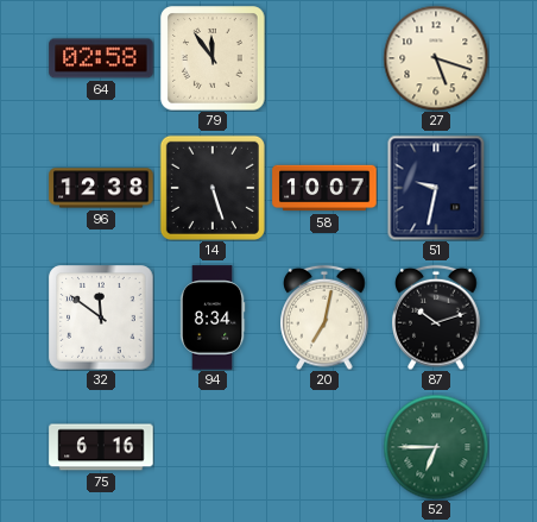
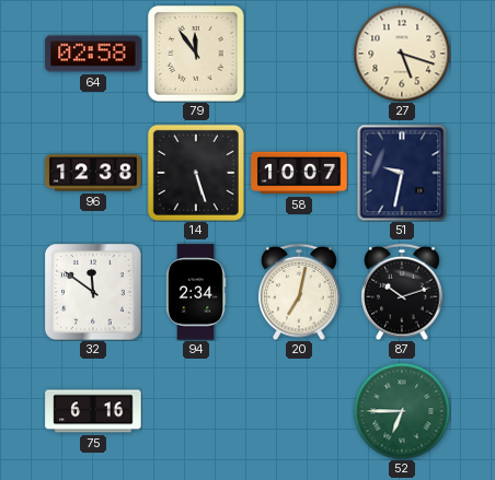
94: 8:34 -> 2:34 (196, 292)
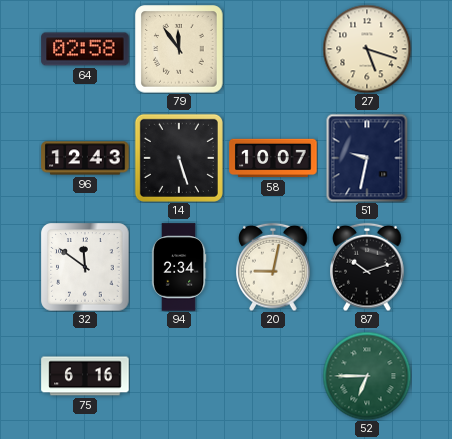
96: 12:38 -> 12:43 (85, 158)
20: 7:02 -> 9:02 (273, 267)
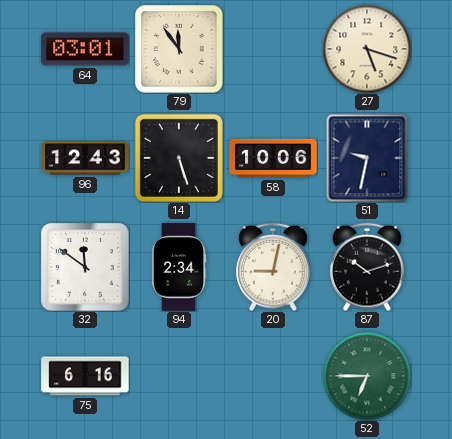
64: 02:58 -> 03:01 (85, 49)
58: 10:07 -> 10:06 (273, 158)
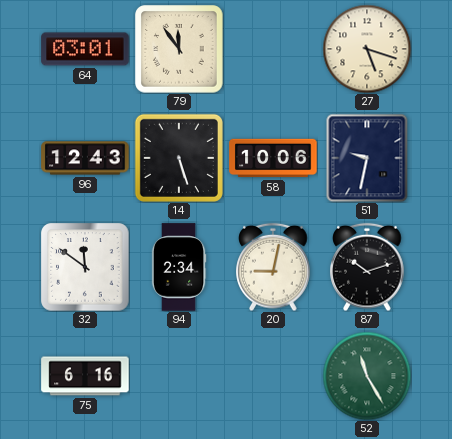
52: 6:45 -> 11:25 (367, 376)
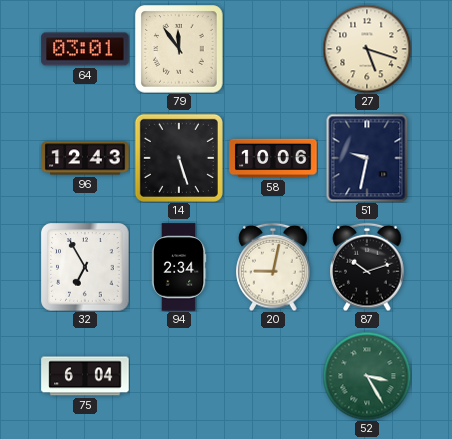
32: 11:51 -> 6:55 (85, 267)
75: 6:16 -> 6:04 (85, 376)
52: 11:25 -> 3:25 (367, 376)
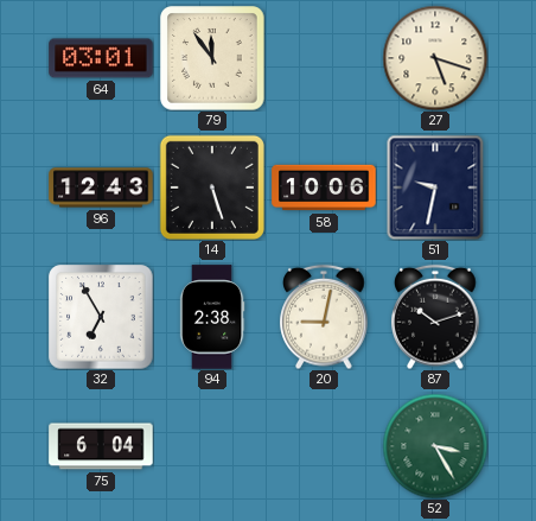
94: 2:34 -> 2:38 (212, 317)
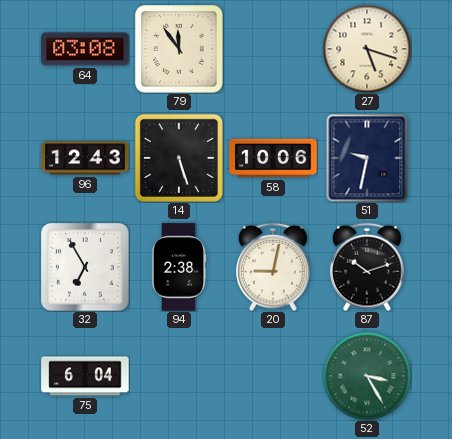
64: 03:01 -> 03:08 (85, 49)
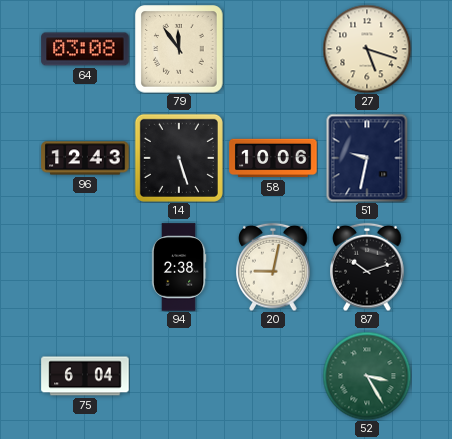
32: 6:55 -> none (85, 267)
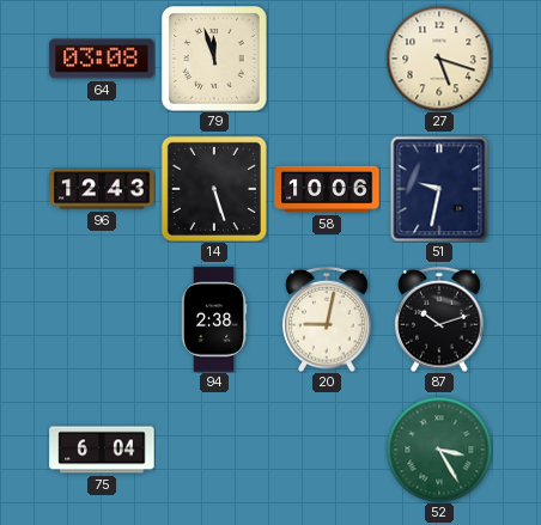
79: 11:54 -> 11:57 (214, 59)
